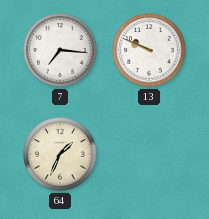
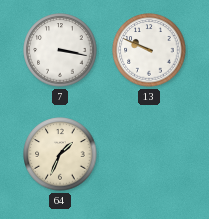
7: 7:16 -> 3:17 (60, 50)
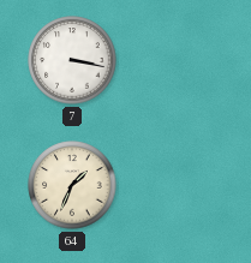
13: 9:49 -> none (149, 50)
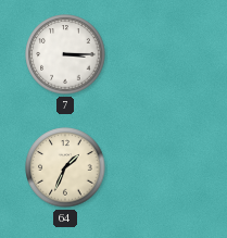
7: 3:17 -> 3:15 (65, 54)
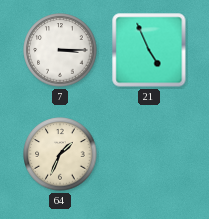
21: none -> 4:56 (149, 50)
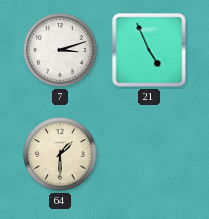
7: 3:15 -> 3:12 (60, 50)
64: 1:34 -> 1:30 (60, 154)
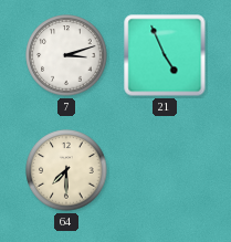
64: 1:30 -> 7:30 (66, 170)
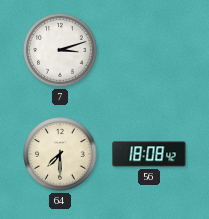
21: 4:56 -> none (165, 55)
56: none -> 18:08 (149, 154)
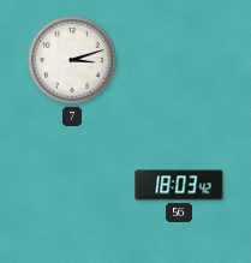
64: 7:30 -> none (60, 154)
56: 18:08 -> 18:03 (179, 185)
